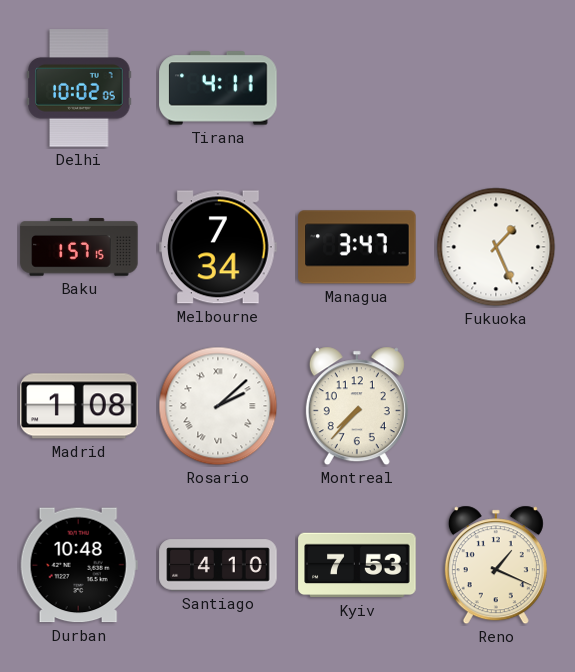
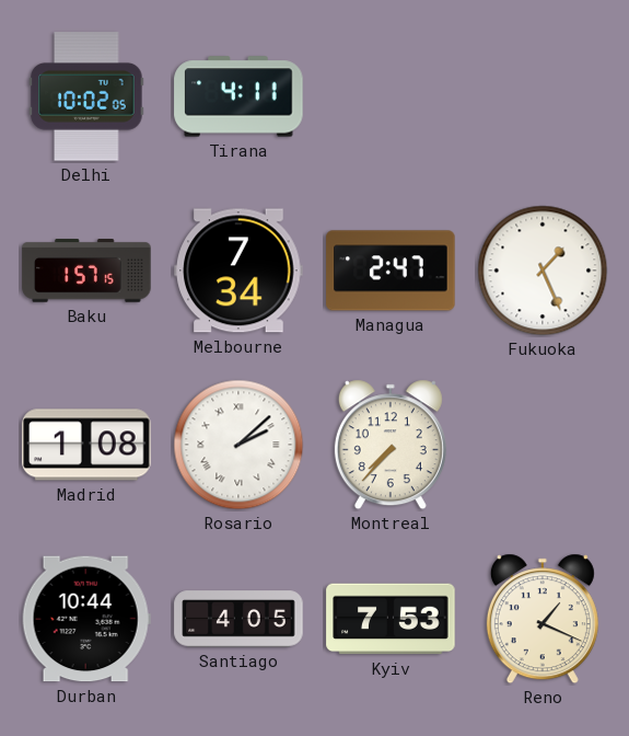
Managua: 3:47 -> 2:47 (391, 271)
Durban: 10:48 -> 10:44 (86, 619)
Santiago: 4:10 -> 4:05 (238, 619)
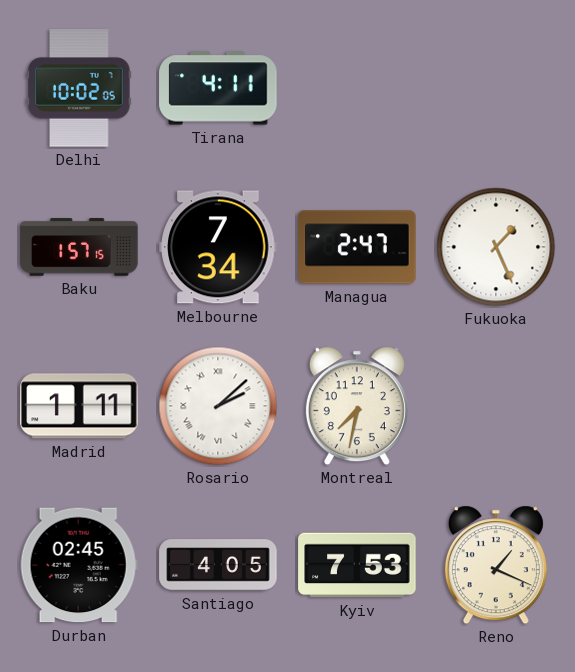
Madrid: 1:08 -> 1:11 (79, 406)
Montreal: 7:37 -> 7:32 (357, 406)
Durban: 10:44 -> 02:45 (79, 565)
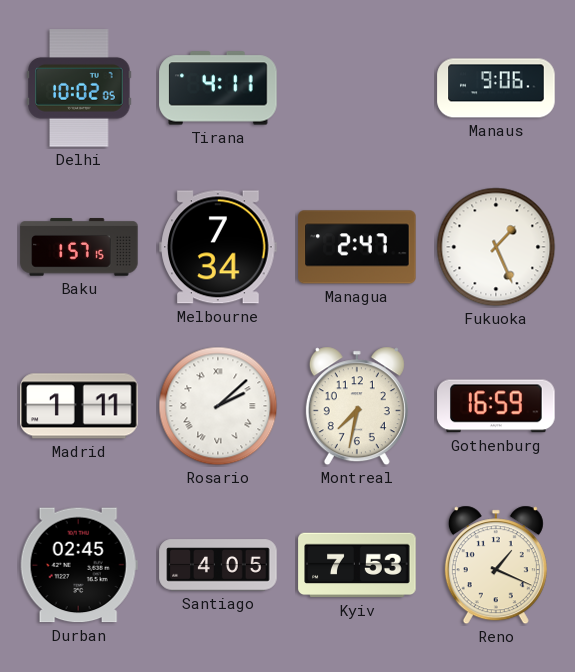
Manaus: none -> 9:06 (496, 88)
Gothenburg: none -> 16:59 (496, 406)
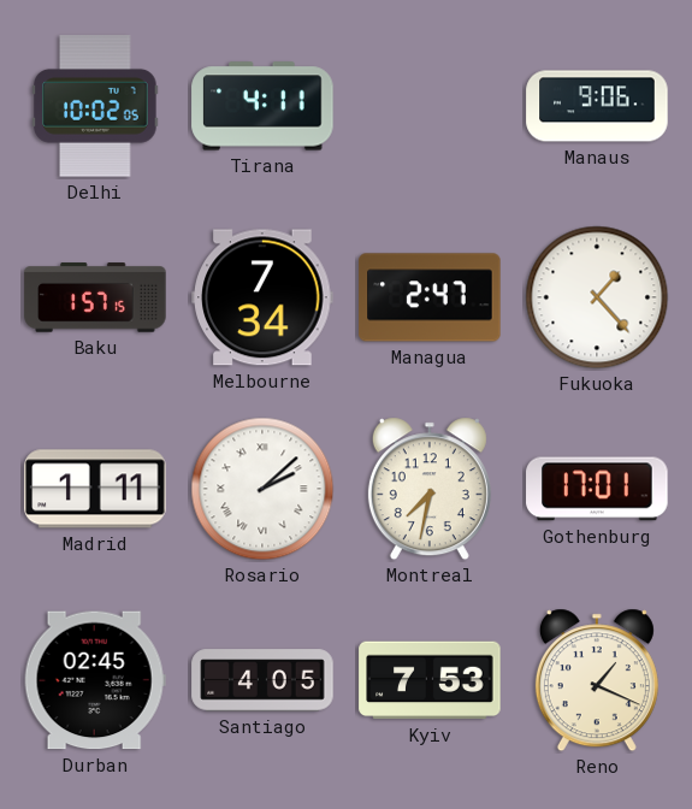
Fukuoka: 1:26 -> 1:23 (597, 297)
Gothenburg: 16:59 -> 17:01 (597, 489)
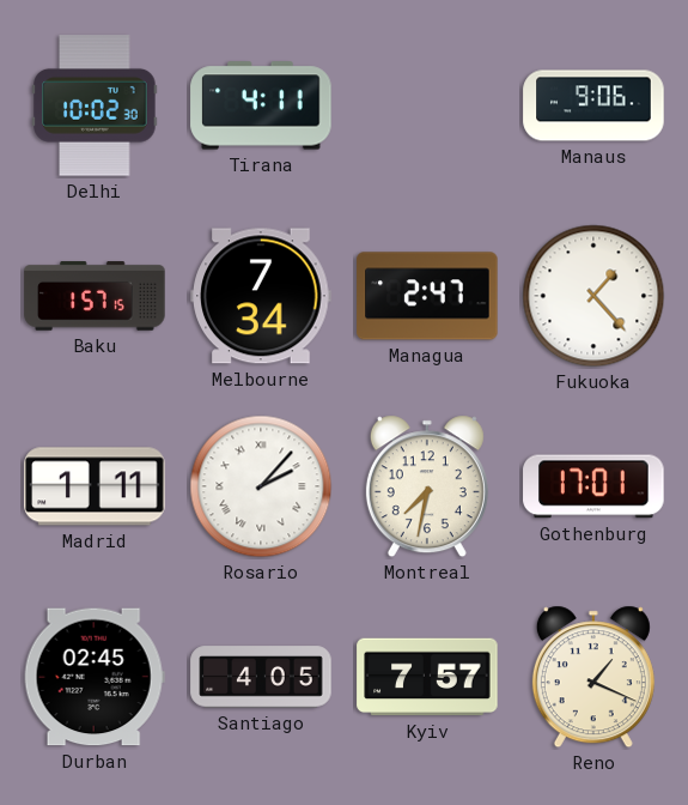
Delhi: 10:02:05 -> 10:02:30 (95, 105)
Rosario: 2:08 -> 2:07 (261, 486)
Kyiv: 7:53 -> 7:57 (427, 677)
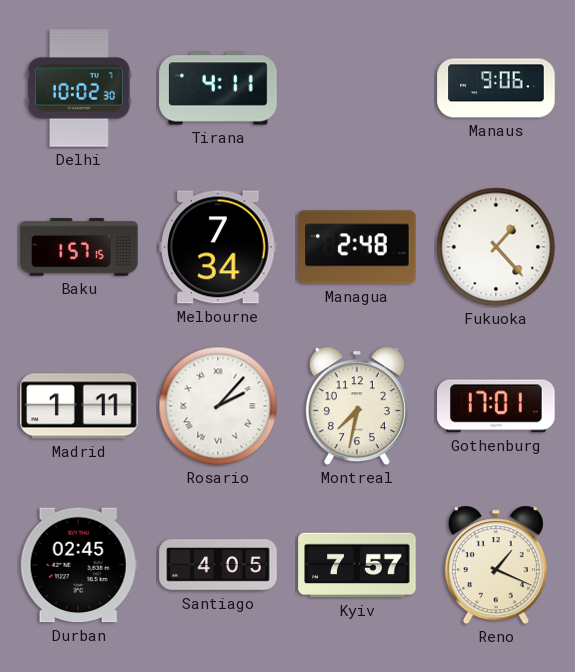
Managua: 2:47 -> 2:48 (357, 247)
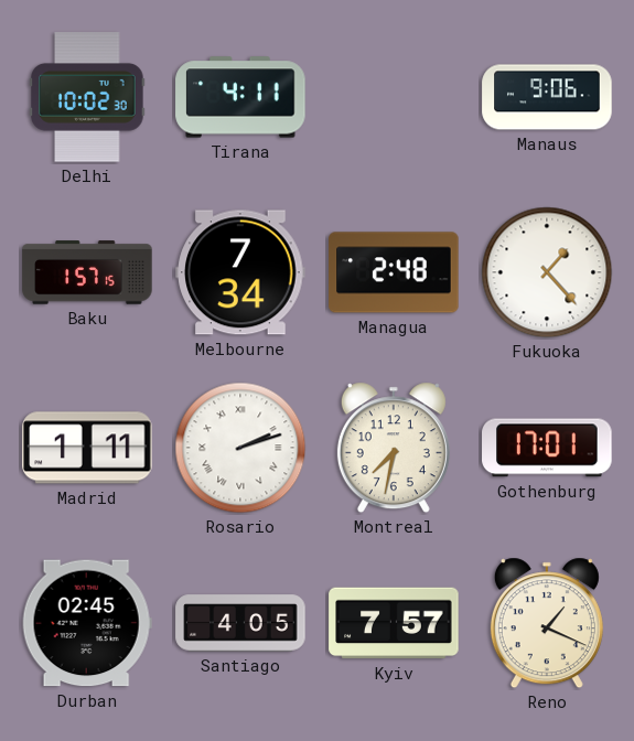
Rosario: 2:07 -> 2:12 (240, 448)
